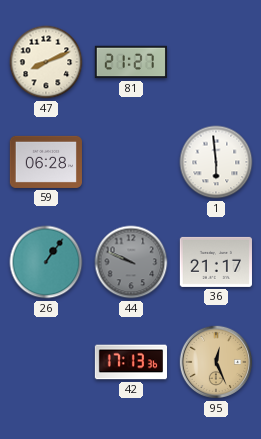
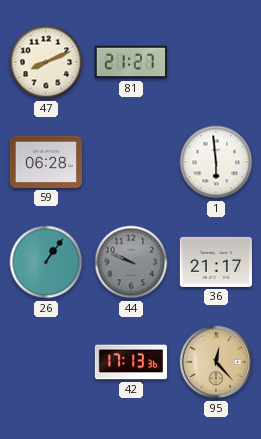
95: 12:26 -> 12:23 (216, 362)
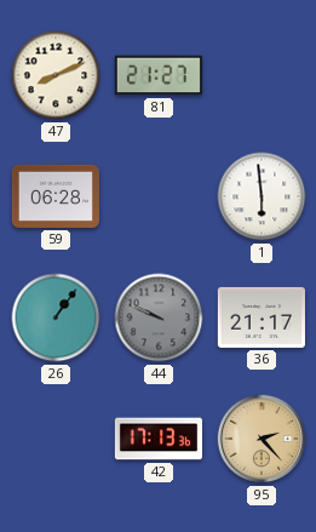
95: 12:23 -> 2:23 (262, 439)
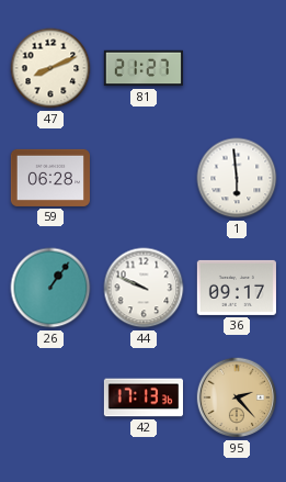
44 dial: grey -> white (144, 288)
36: 21:17 -> 09:17 (237, 288)
